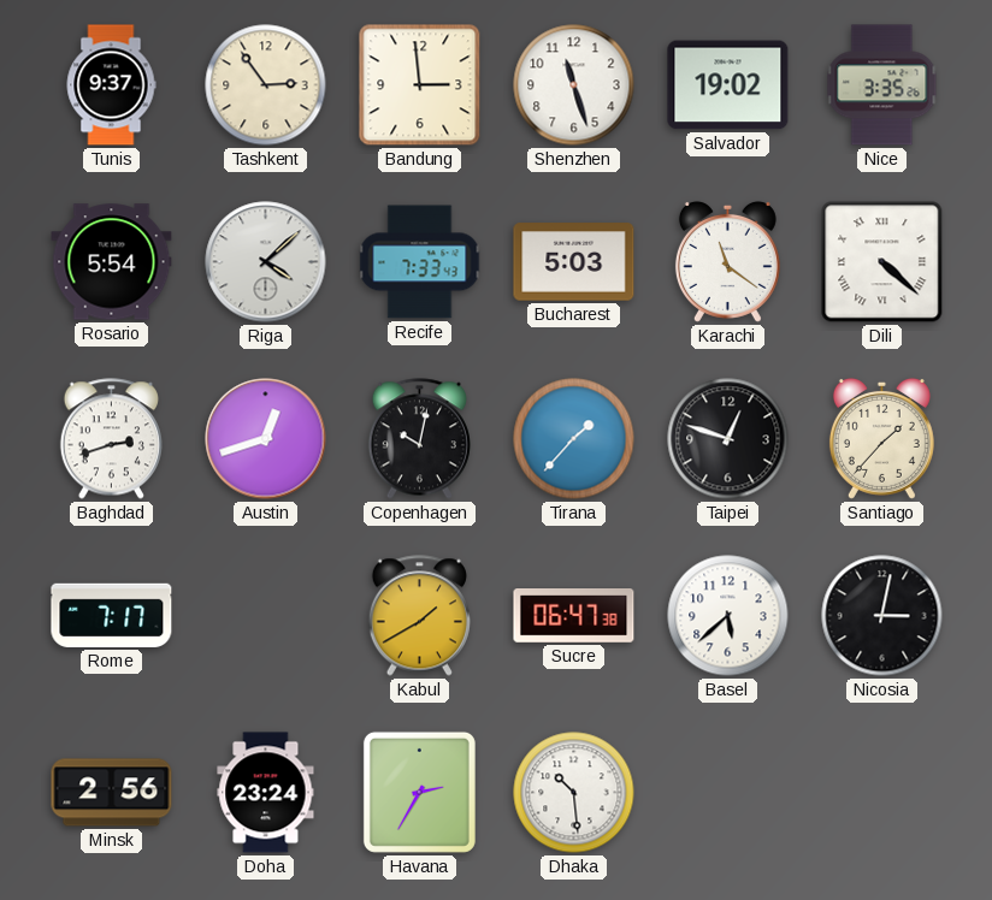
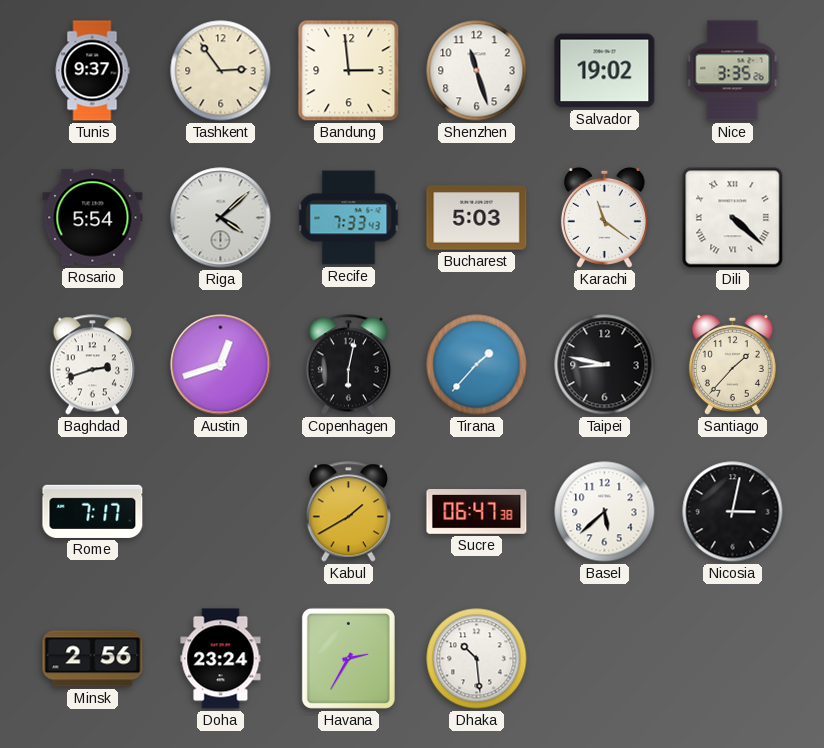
Copenhagen: 10:02 -> 6:02 (348, 365)
Taipei: 12:48 -> 8:47 (605, 365)
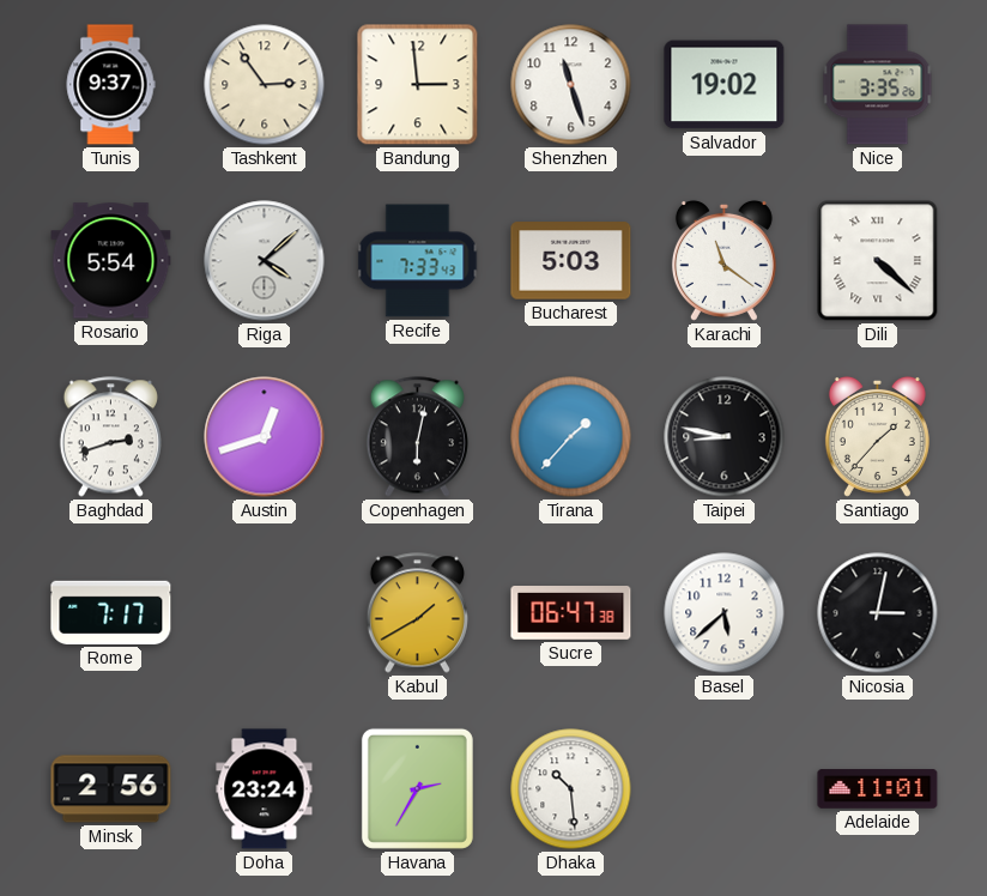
Adelaide: none -> 11:01 (878, 789)
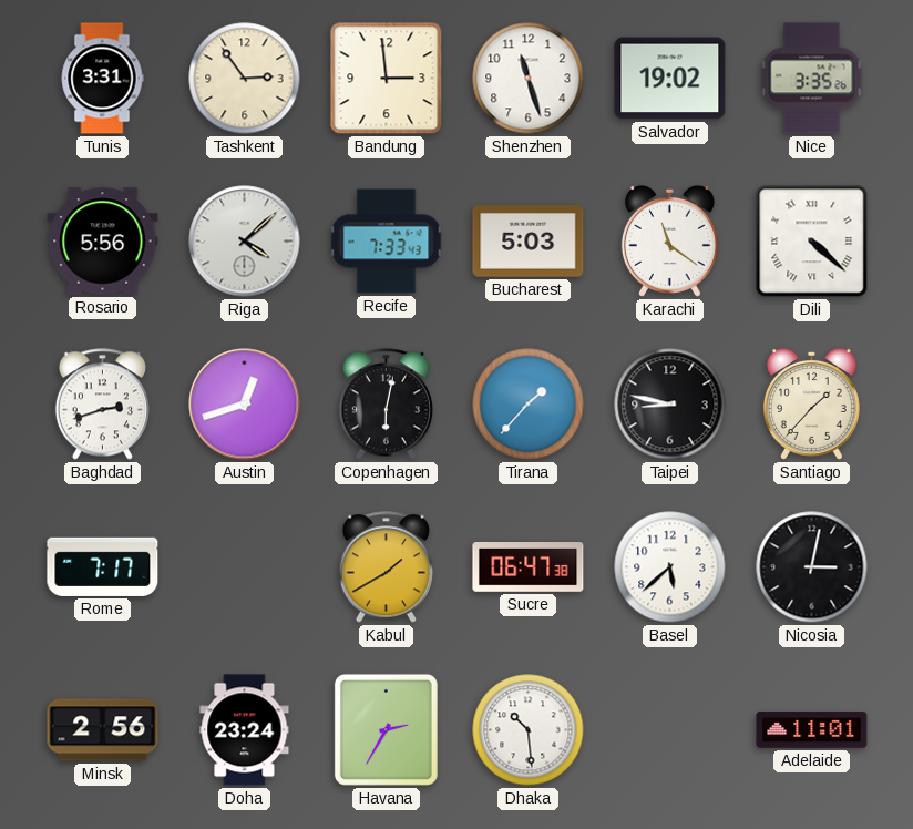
Tunis: 9:37 -> 3:31 (102, 79)
Rosario: 5:54 -> 5:56 (103, 242)
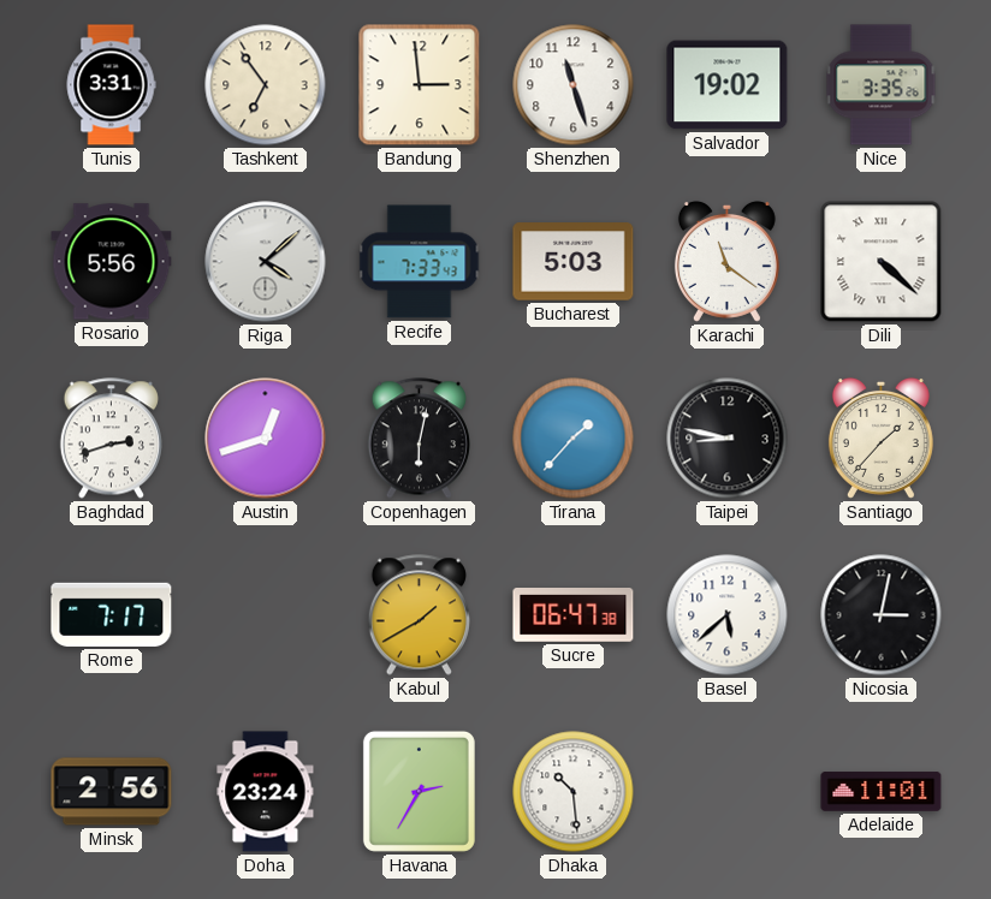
Tashkent: 2:54 -> 6:54 (266, 85)
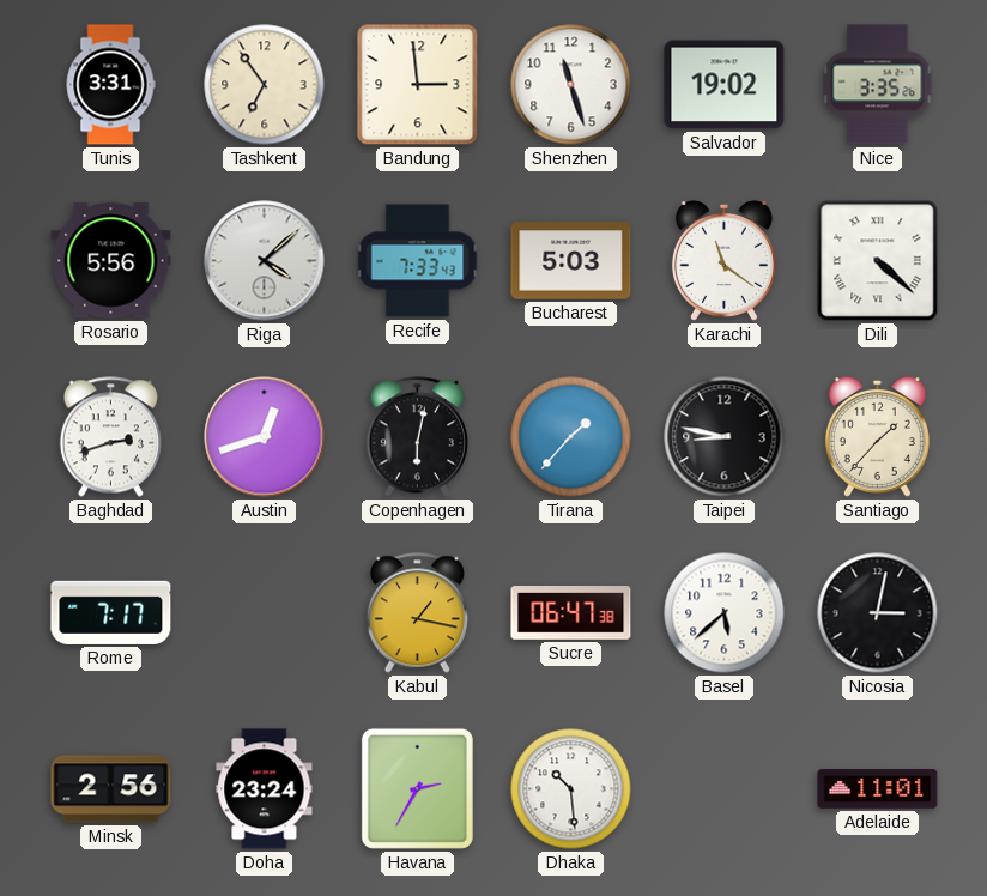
Kabul: 1:40 -> 1:17 (417, 613)
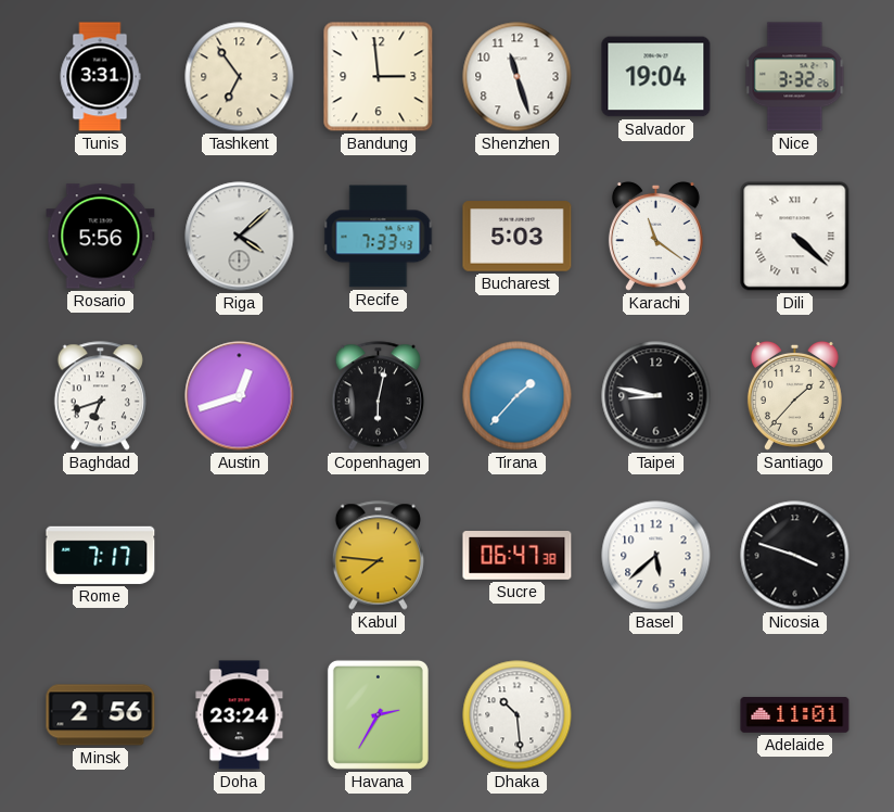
Salvador: 19:02 -> 19:04 (656, 77)
Nice: 3:35 -> 3:32 (795, 77)
Baghdad: 2:42 -> 6:42 (100, 396)
Kabul: 1:17 -> 7:46 (378, 556)
Nicosia: 3:02 -> 3:48 (795, 556)
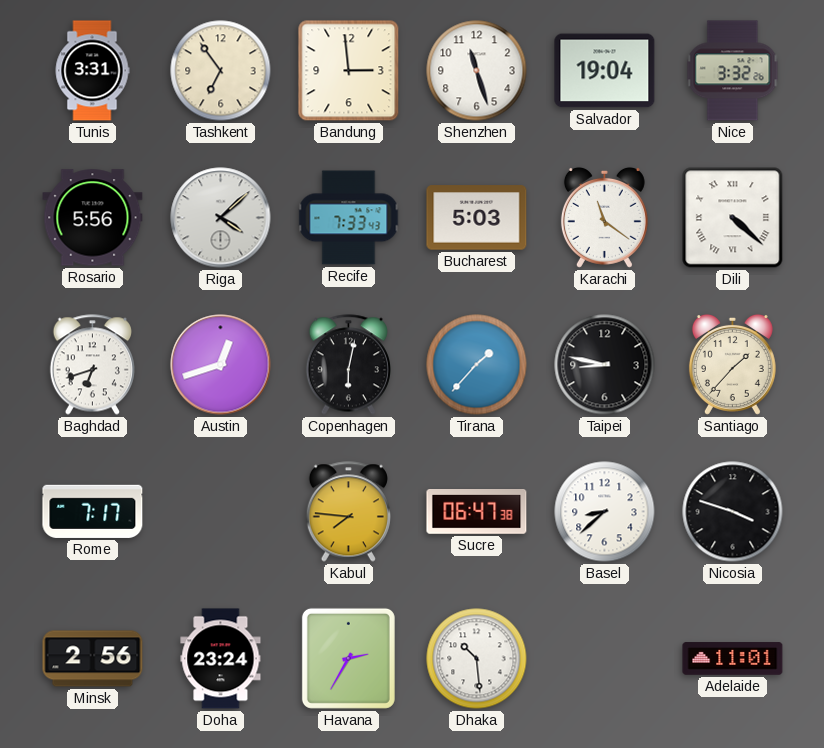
Basel: 5:38 -> 8:38 (605, 512)
